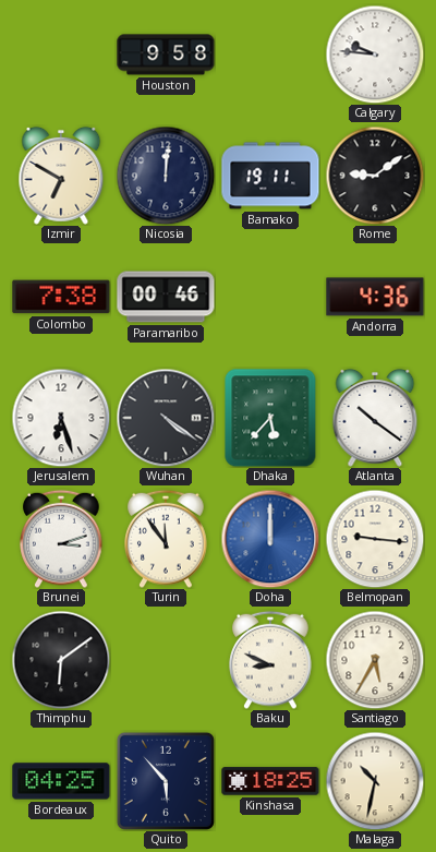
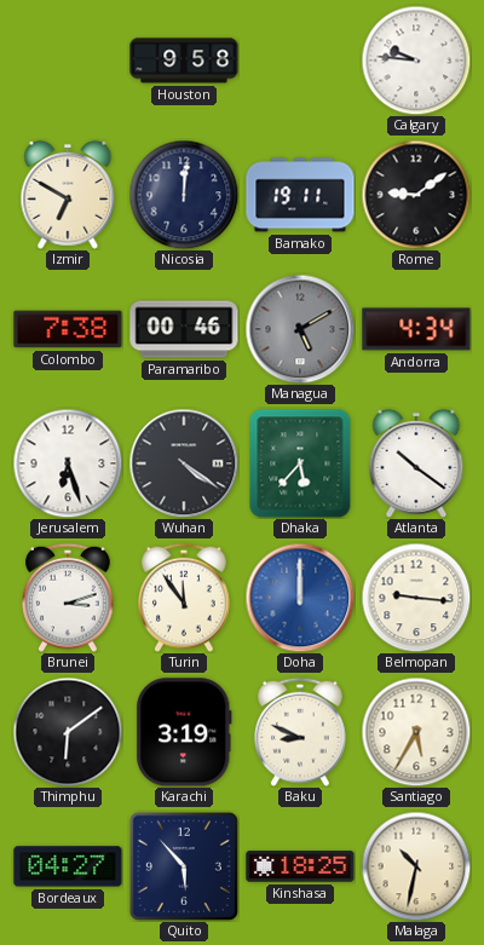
Managua: none -> 5:10 (300, 329)
Andorra: 4:36 -> 4:34 (416, 329)
Karachi: none -> 3:19 (184, 732)
Bordeaux: 04:25 -> 04:27 (68, 866)
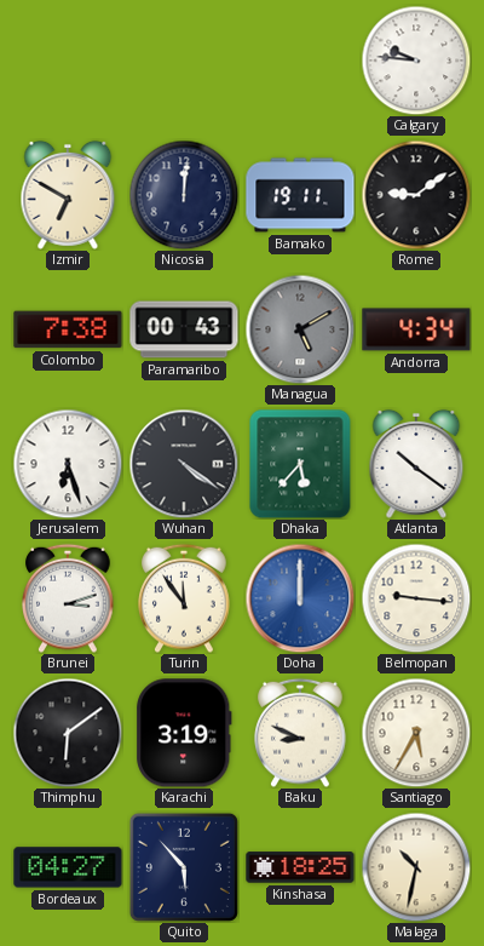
Houston: 9:58 -> none (184, 60)
Paramaribo: 00:46 -> 00:43 (184, 329)
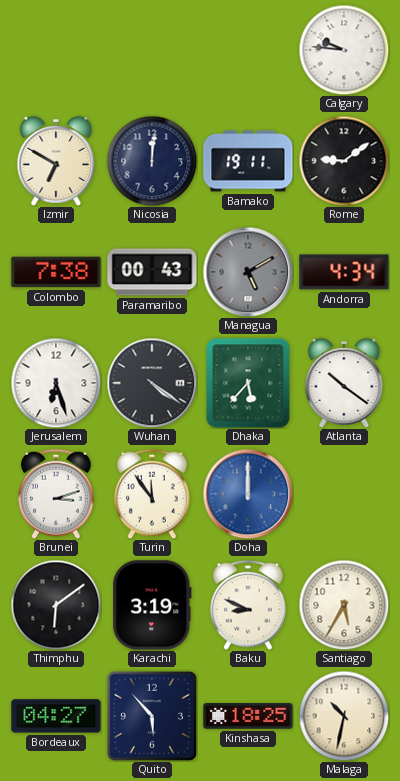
Belmopan: 9:16 -> none (416, 598)
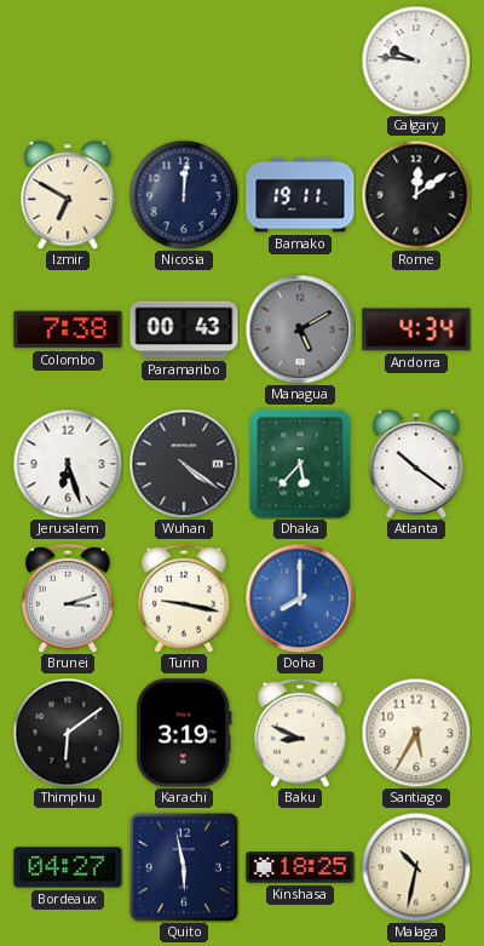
Rome: 9:09 -> 12:09 (416, 195)
Turin: 11:54 -> 9:17 (184, 598)
Doha: 12:00 -> 8:00 (300, 598)
Quito: 5:53 -> 5:58 (184, 867)
